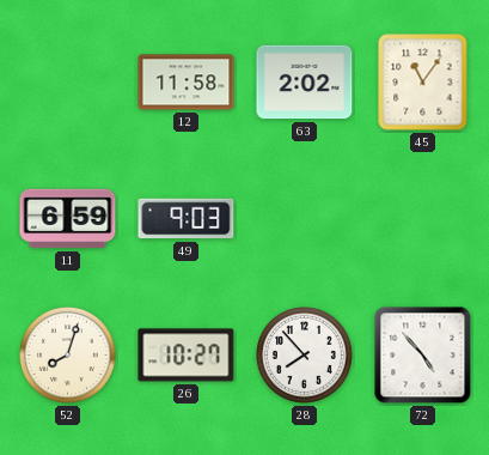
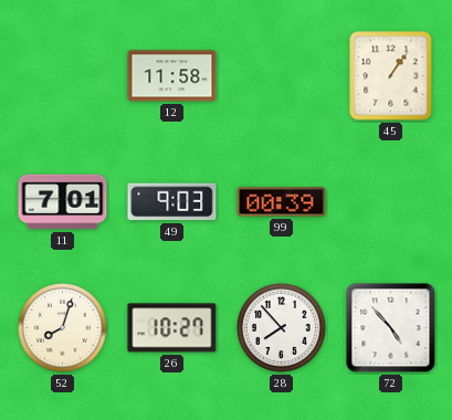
63: 2:02 -> none (305, 83)
45: 11:06 -> 1:06 (391, 76)
11: 6:59 -> 7:01 (63, 202)
99: none -> 00:39 (282, 202)
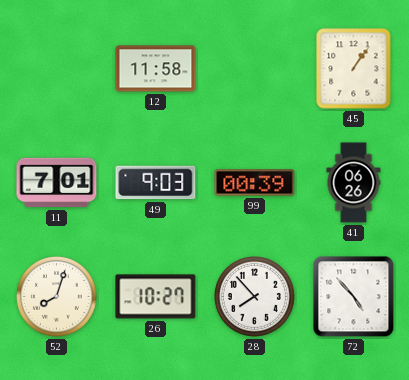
41: none -> 06:26 (354, 183)
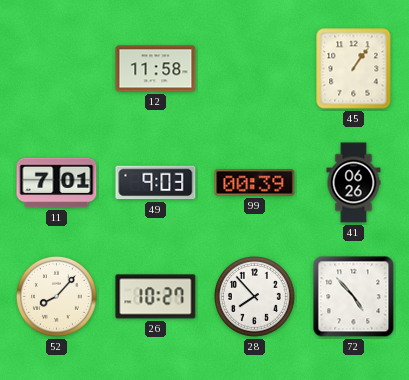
52: 8:03 -> 8:07 (57, 297)
